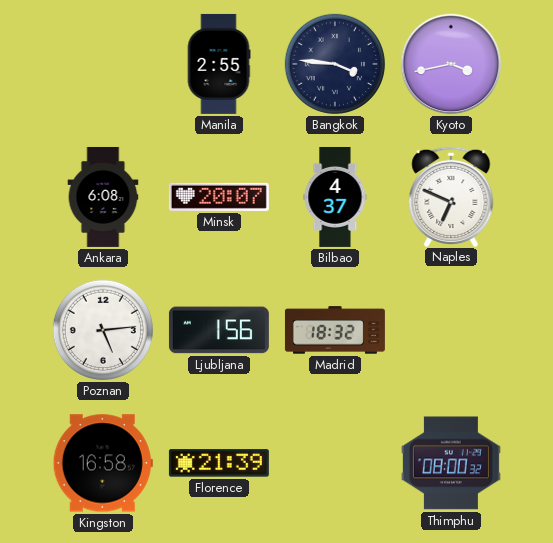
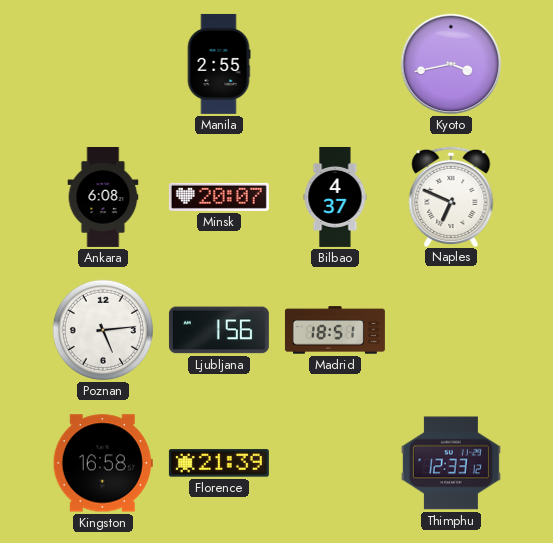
Bangkok: 3:46 -> none (335, 64)
Madrid: 18:32 -> 18:51 (335, 330)
Thimphu: 08:00 -> 12:33 (451, 463)
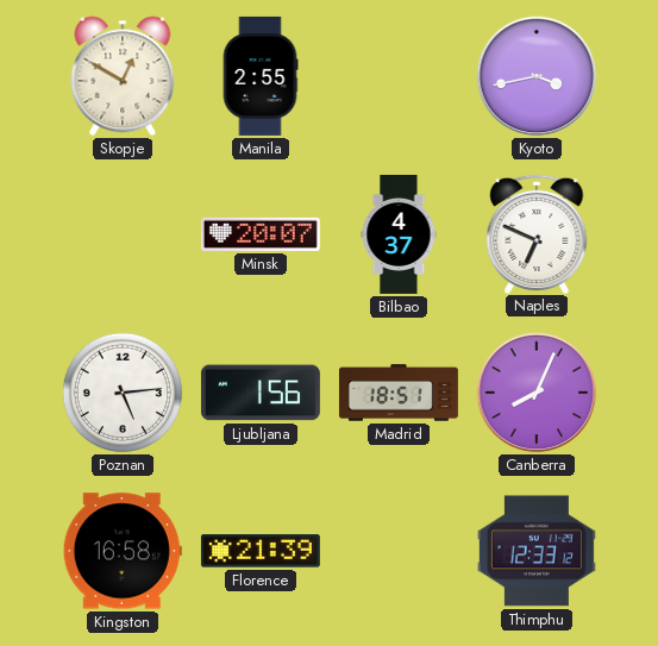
Skopje: none -> 12:50 (123, 76)
Ankara: 6:08 -> none (103, 197)
Canberra: none -> 8:04 (537, 393)
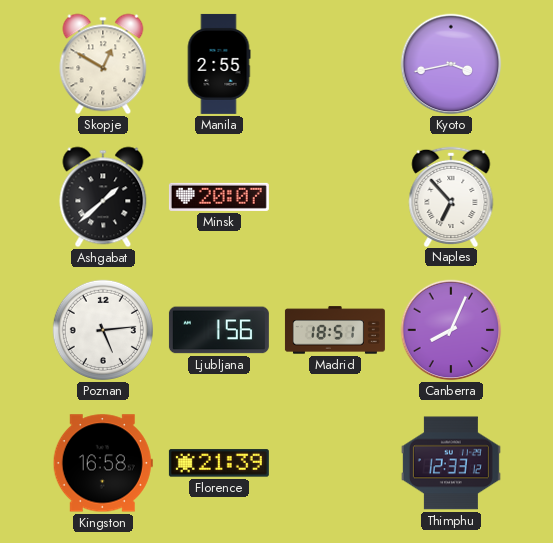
Ashgabat: none -> 1:38 (103, 197)
Bilbao: 4:37 -> none (399, 234)
Naples: 6:49 -> 6:53 (451, 196)
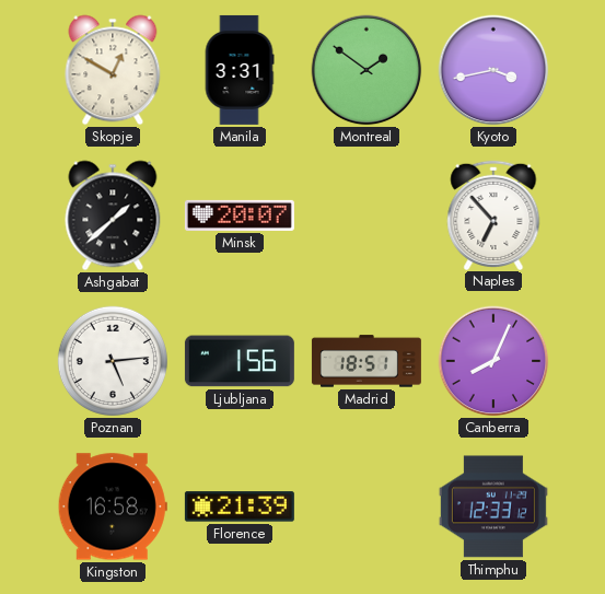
Manila: 2:55 -> 3:31 (240, 70)
Montreal: none -> 1:51 (367, 70)
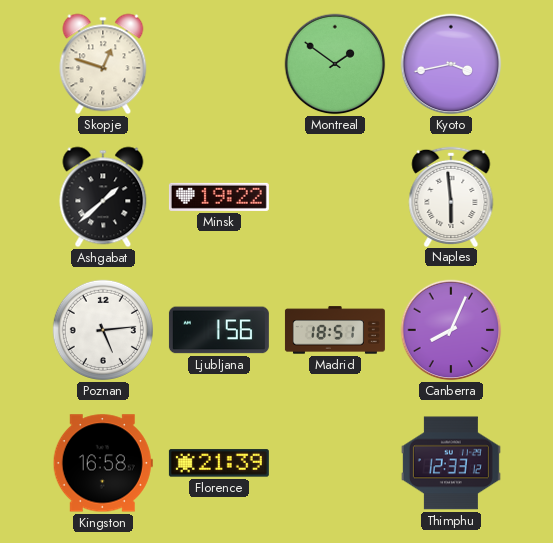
Skopje: 12:50 -> 12:48 (103, 64)
Manila: 3:31 -> none (240, 70)
Minsk: 20:07 -> 19:22 (219, 197)
Naples: 6:53 -> 5:59 (451, 196)
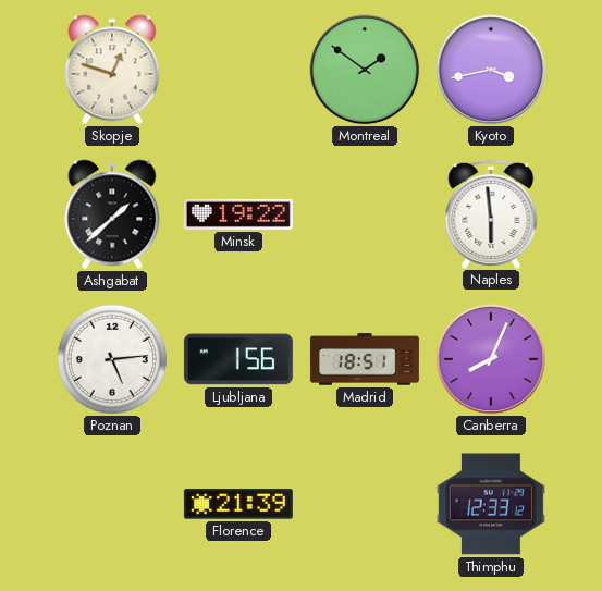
Kingston: 16:58 -> none (103, 463)
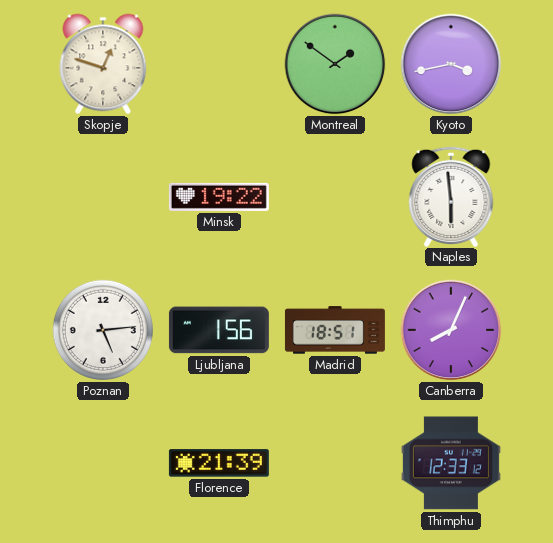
Ashgabat: 1:38 -> none (112, 214)
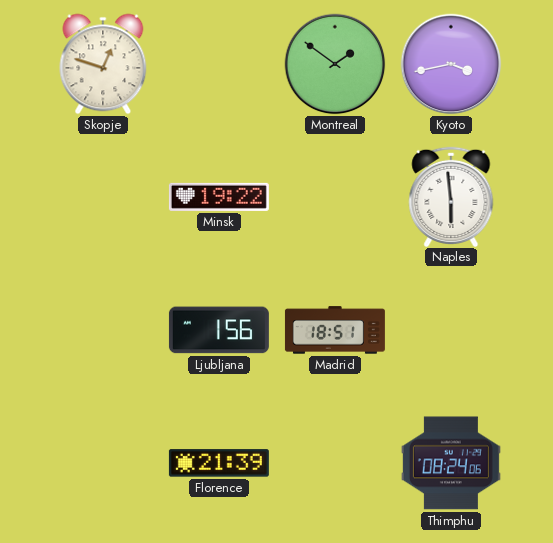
Poznan: 5:14 -> none (103, 330)
Canberra: 8:04 -> none (451, 330)
Thimphu: 12:33 -> 08:24 (451, 463)
